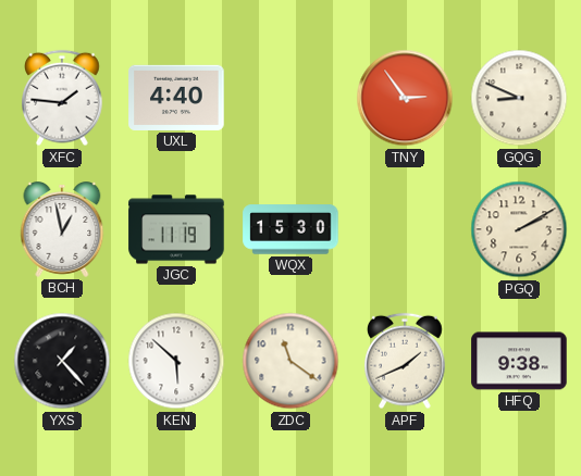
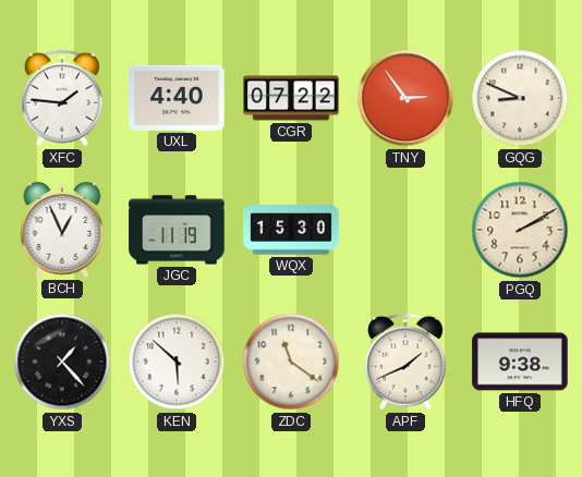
CGR: none -> 07:22 (291, 98)
BCH: 12:58 -> 12:56 (62, 231)
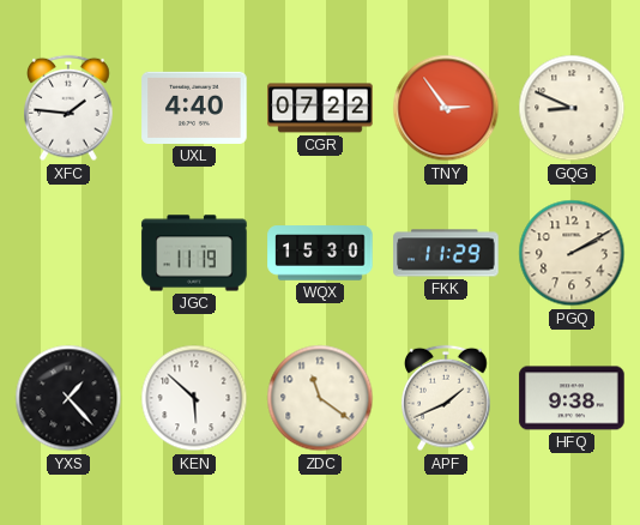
BCH: 12:56 -> none (62, 231)
FKK: none -> 11:29 (446, 253)
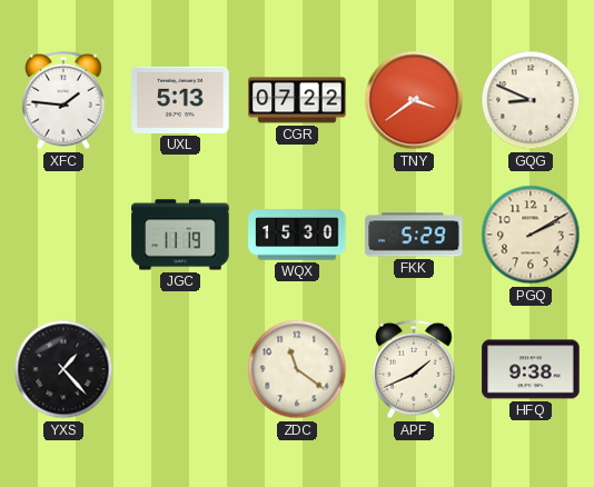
UXL: 4:40 -> 5:13 (180, 100)
TNY: 2:54 -> 3:39 (414, 100)
FKK: 11:29 -> 5:29 (414, 235)
KEN: 5:52 -> none (194, 398)
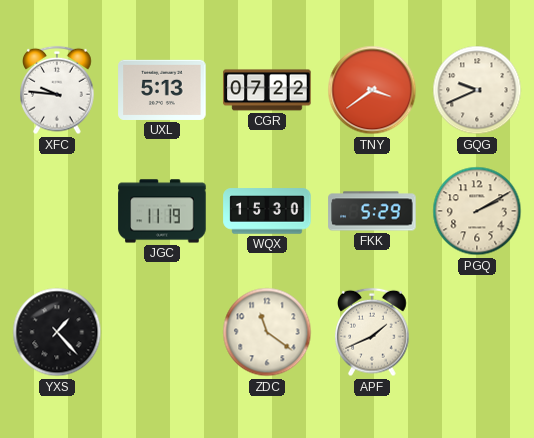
XFC: 1:46 -> 9:46 (57, 90)
GQG: 8:49 -> 9:41 (477, 90)
HFQ: 9:38 -> none (531, 369)
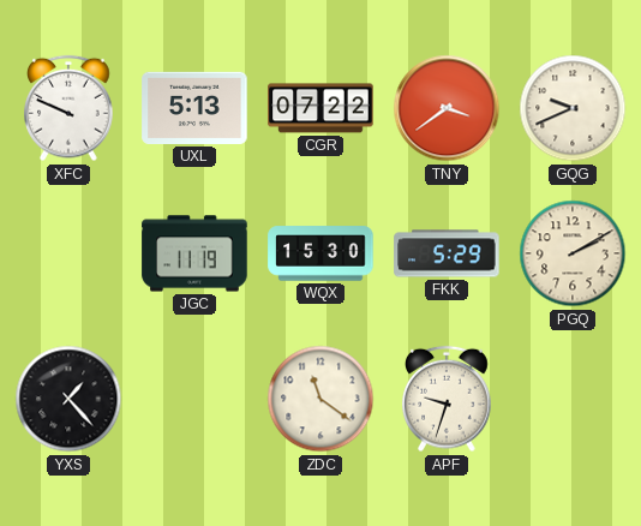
XFC: 9:46 -> 9:49 (68, 108)
APF: 1:41 -> 9:33 (447, 399)
